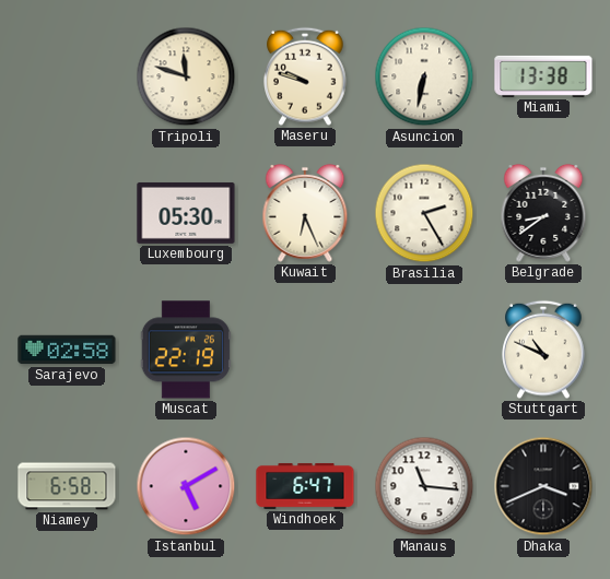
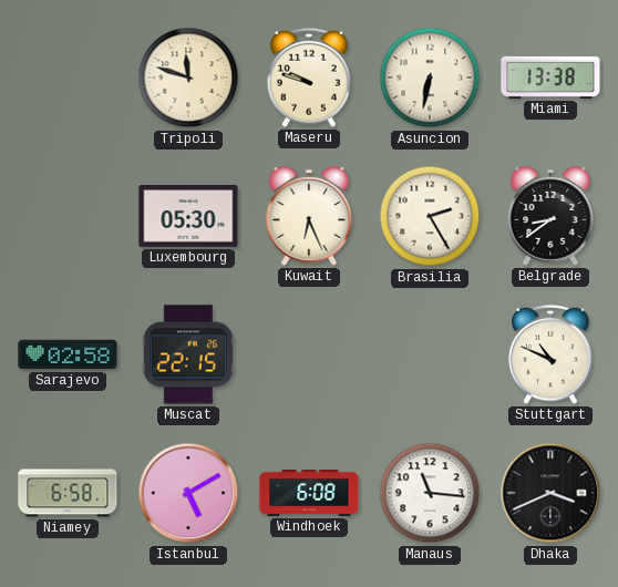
Muscat: 22:19 -> 22:15 (188, 354)
Windhoek: 6:47 -> 6:08 (309, 493)
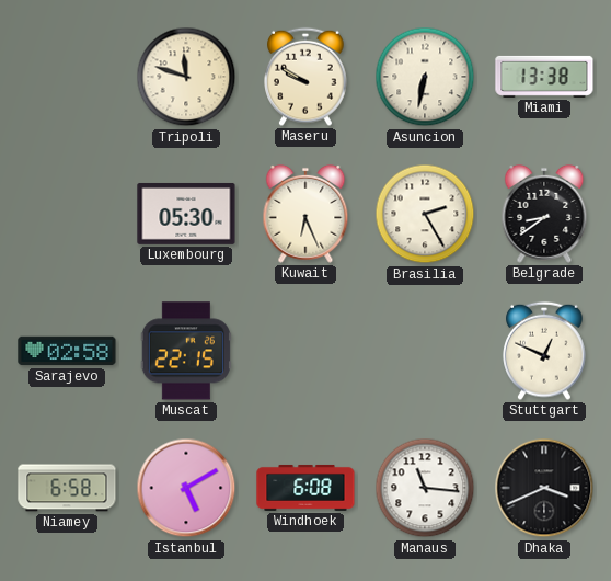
Maseru: 9:48 -> 9:50 (305, 77)
Stuttgart: 10:49 -> 12:49 (544, 351)
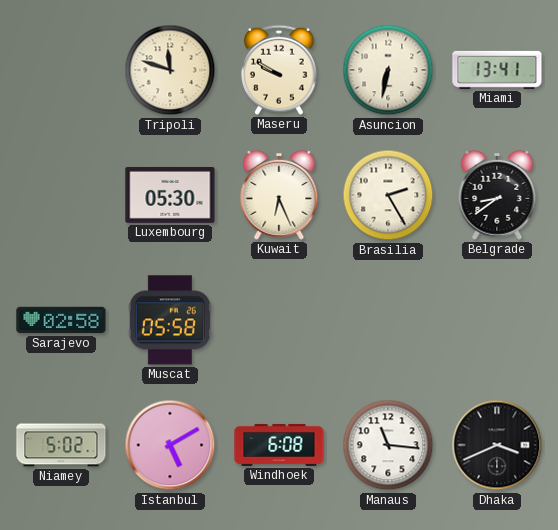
Miami: 13:38 -> 13:41 (497, 70)
Muscat: 22:15 -> 05:58 (170, 320)
Stuttgart: 12:49 -> none (544, 351)
Niamey: 6:58 -> 5:02 (61, 445)
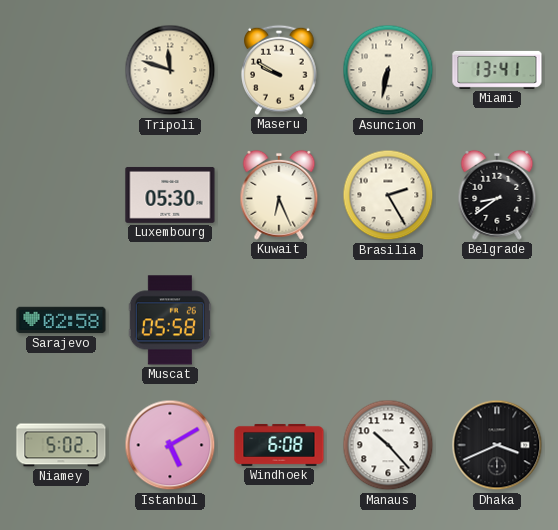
Manaus: 11:16 -> 10:23 (388, 445)
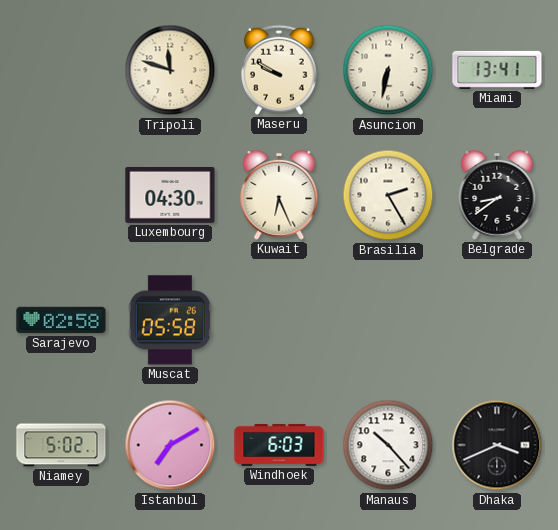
Luxembourg: 05:30 -> 04:30 (170, 195)
Istanbul: 5:10 -> 7:10 (170, 445)
Windhoek: 6:08 -> 6:03 (279, 445)
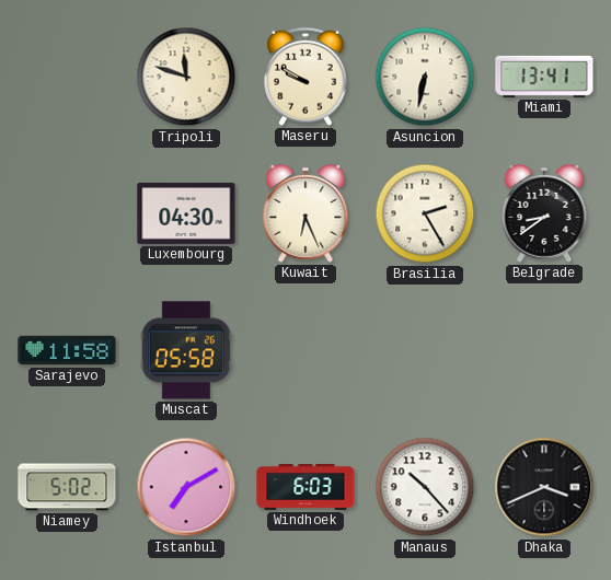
Sarajevo: 02:58 -> 11:58 (67, 350)
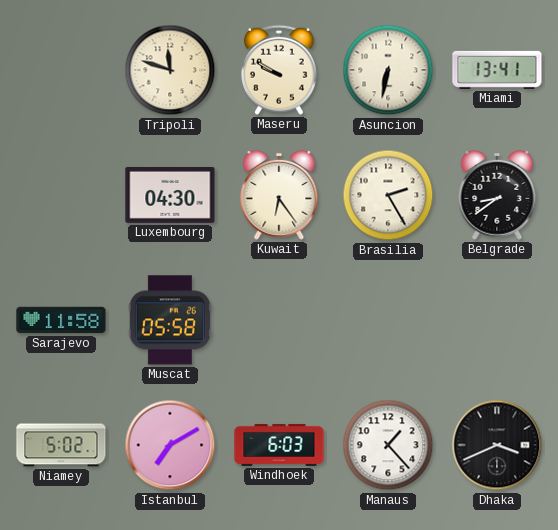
Kuwait: 6:26 -> 6:24 (279, 195)
Manaus: 10:23 -> 1:23 (388, 445)
